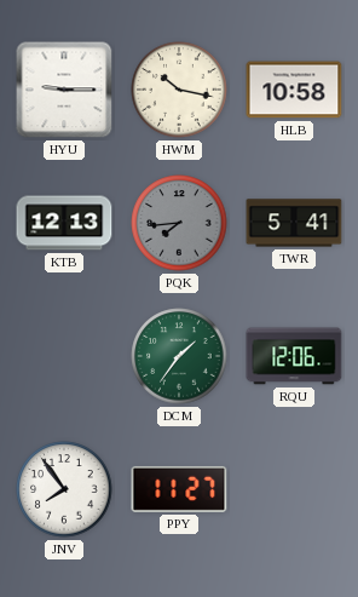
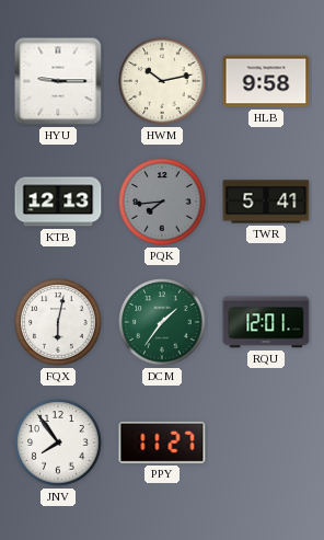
HWM: 10:17 -> 10:13 (162, 81)
HLB: 10:58 -> 9:58 (266, 81)
FQX: none -> 6:02 (58, 322)
RQU: 12:06 -> 12:01 (266, 322)
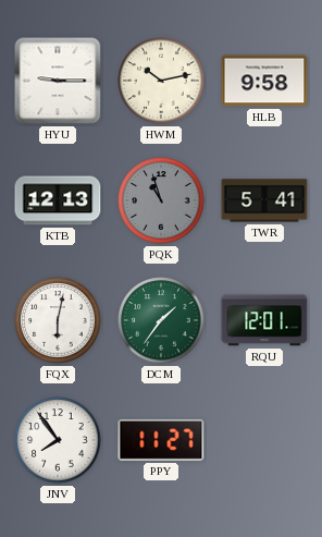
PQK: 7:44 -> 10:57 (161, 200)
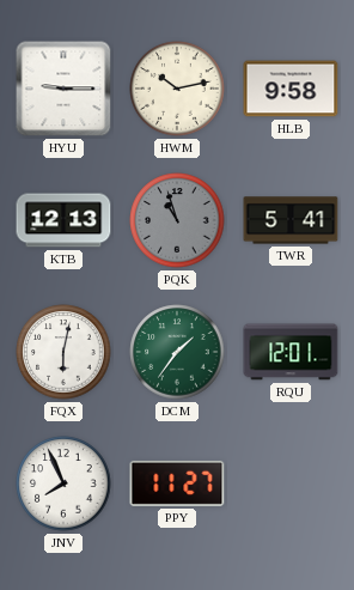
JNV: 7:54 -> 7:56 (63, 483)
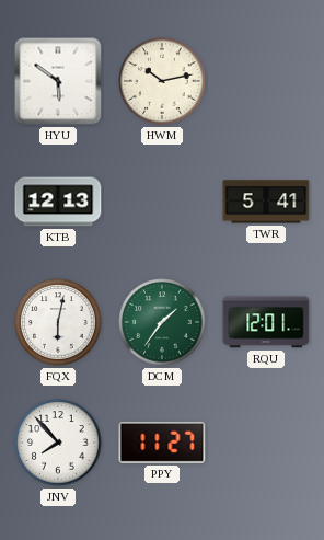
HYU: 9:15 -> 5:51 (58, 81)
HLB: 9:58 -> none (291, 89)
PQK: 10:57 -> none (177, 220)
JNV: 7:56 -> 7:53 (58, 443)
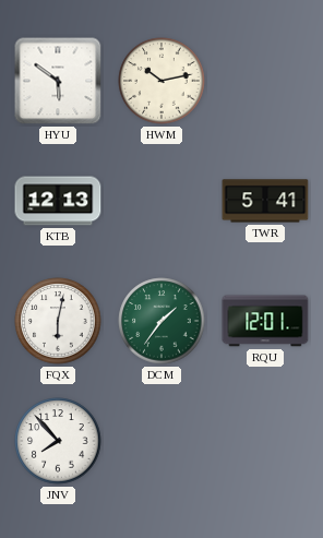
PPY: 11:27 -> none (162, 443)
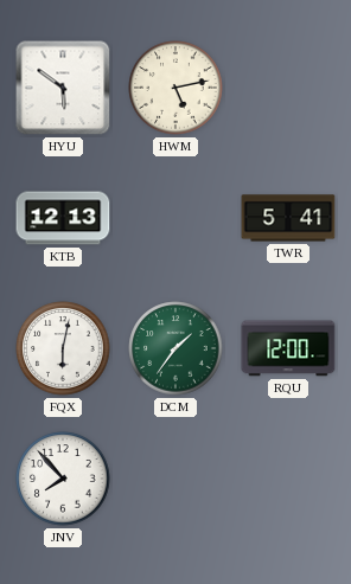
HWM: 10:13 -> 5:13 (175, 88)
RQU: 12:01 -> 12:00 (288, 348)
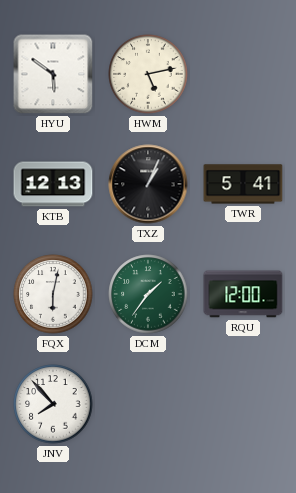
TXZ: none -> 1:04 (148, 184)
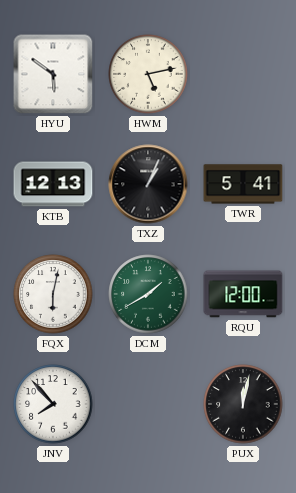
DCM: 1:36 -> 1:40 (148, 294)
PUX: none -> 12:02 (243, 404)
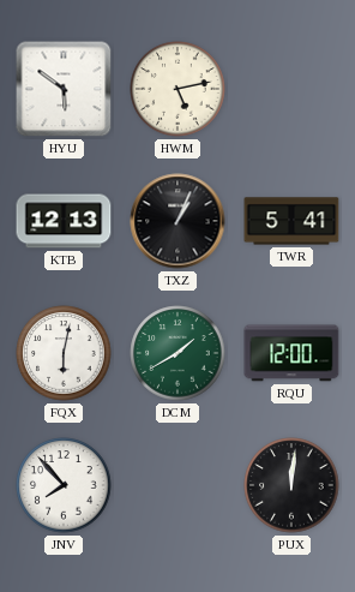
PUX: 12:02 -> 12:01 (291, 485)
